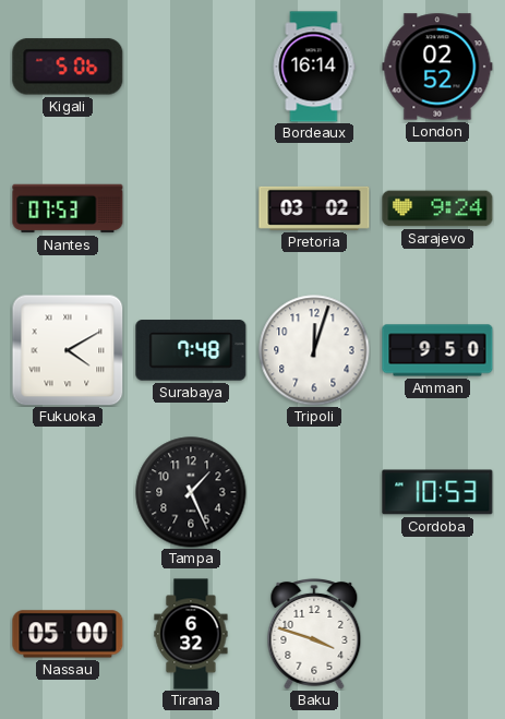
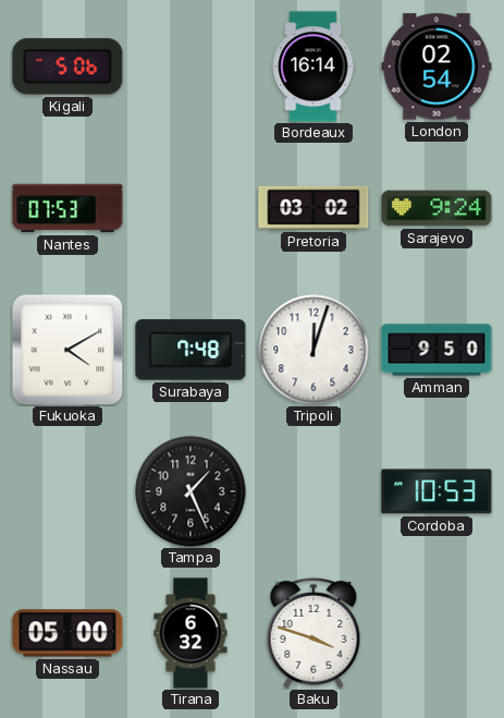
London: 02:52 -> 02:54 (437, 66)
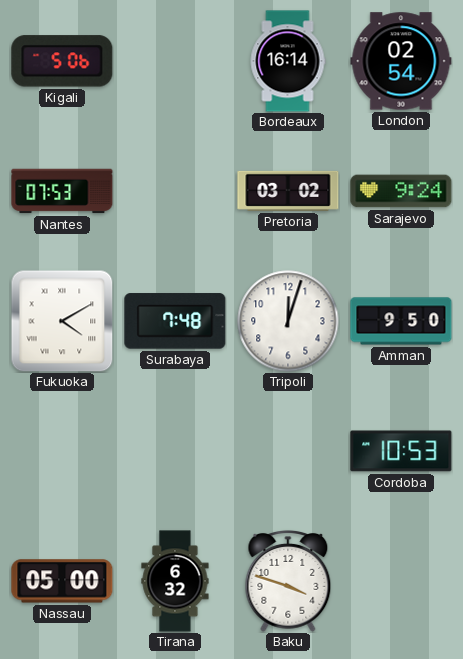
Tampa: 1:26 -> none (190, 491)
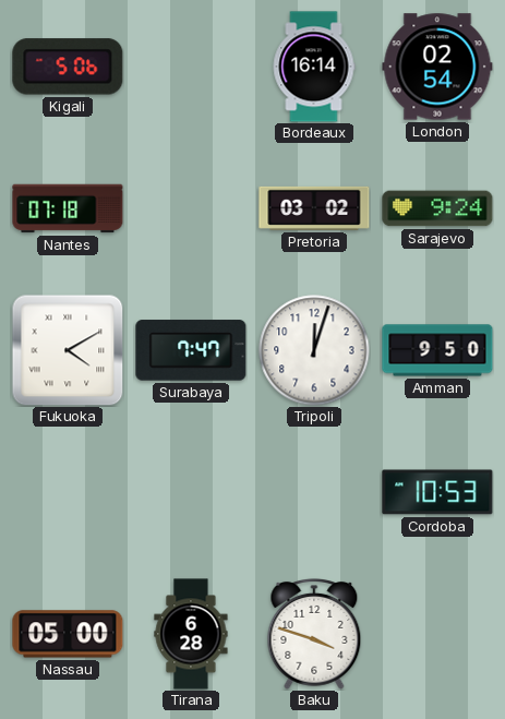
Nantes: 07:53 -> 07:18 (68, 208)
Surabaya: 7:48 -> 7:47 (191, 350)
Tirana: 6:32 -> 6:28 (191, 634)
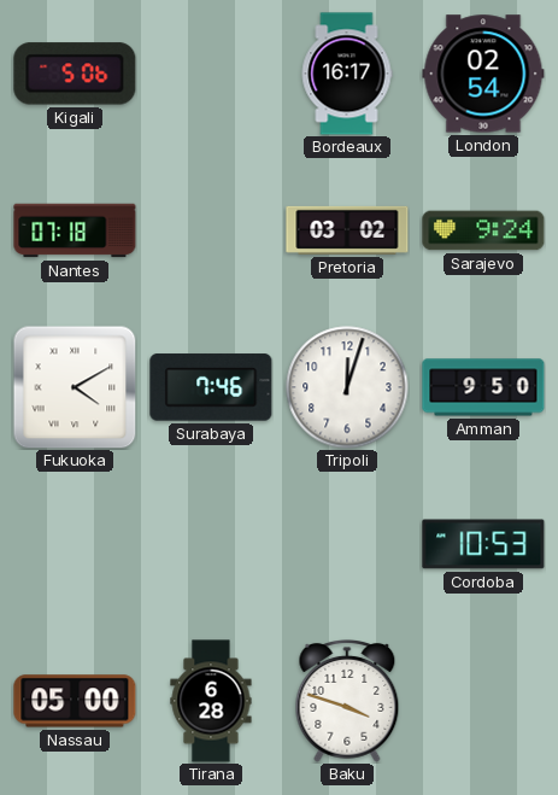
Bordeaux: 16:14 -> 16:17 (347, 74)
Surabaya: 7:47 -> 7:46 (211, 387)
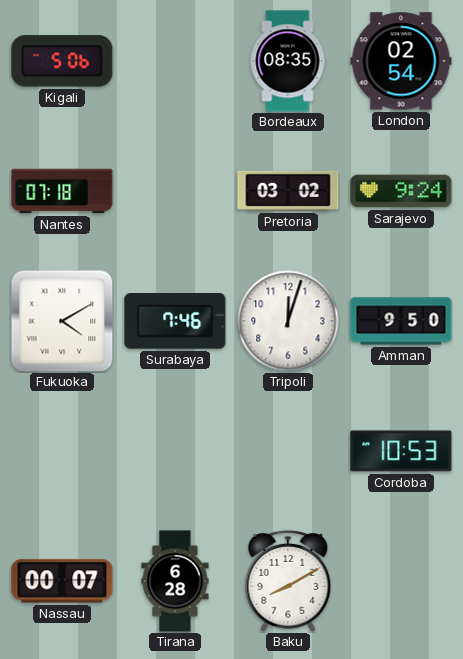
Bordeaux: 16:17 -> 08:35 (288, 61)
Nassau: 05:00 -> 00:07 (62, 581)
Baku: 3:48 -> 8:10 (288, 581)
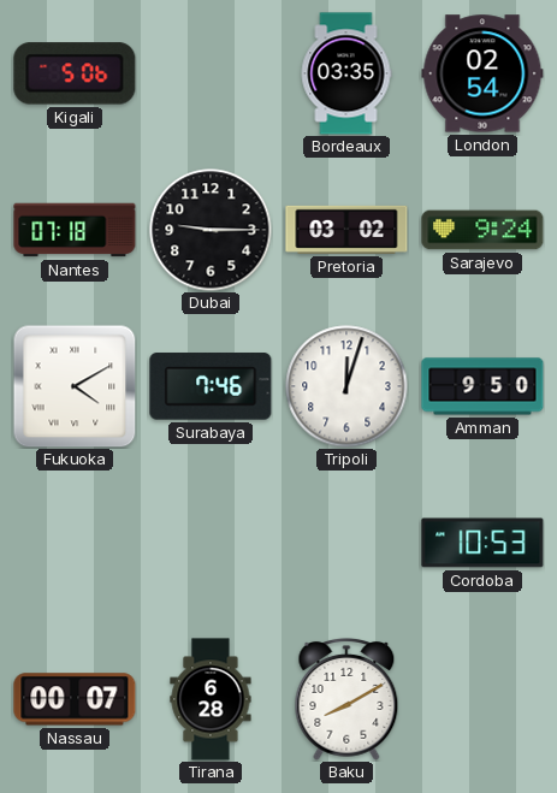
Bordeaux: 08:35 -> 03:35 (346, 73)
Dubai: none -> 9:15 (211, 230)
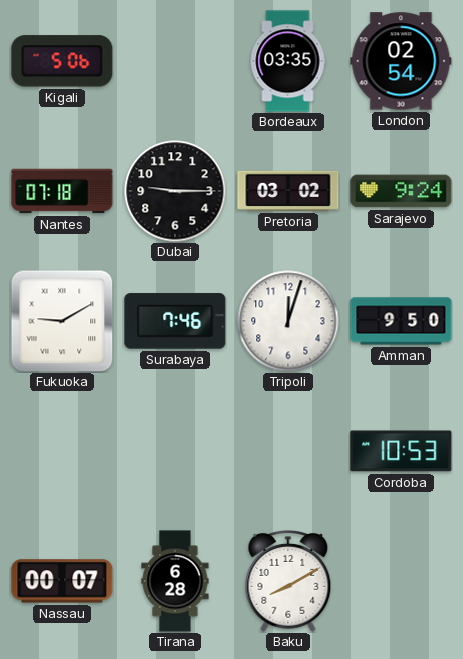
Fukuoka: 4:10 -> 9:10 (62, 321)
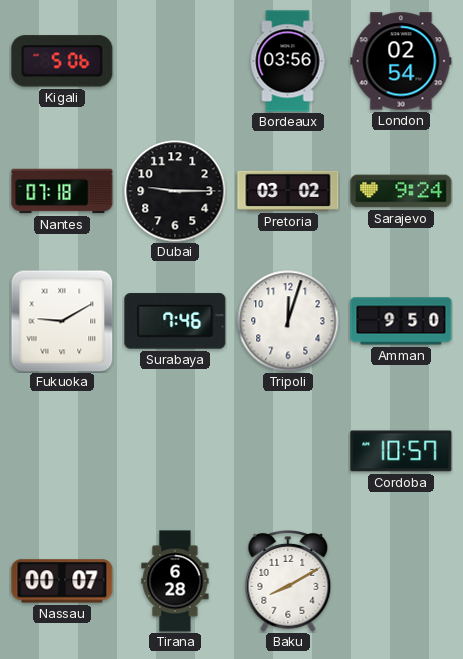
Bordeaux: 03:35 -> 03:56 (288, 61)
Cordoba: 10:53 -> 10:57 (401, 451)
